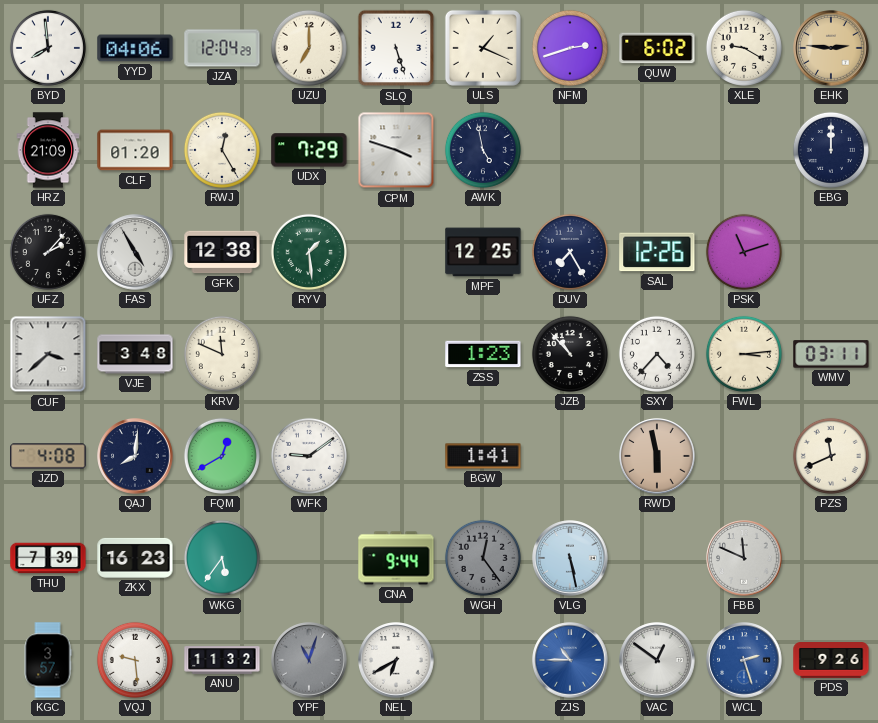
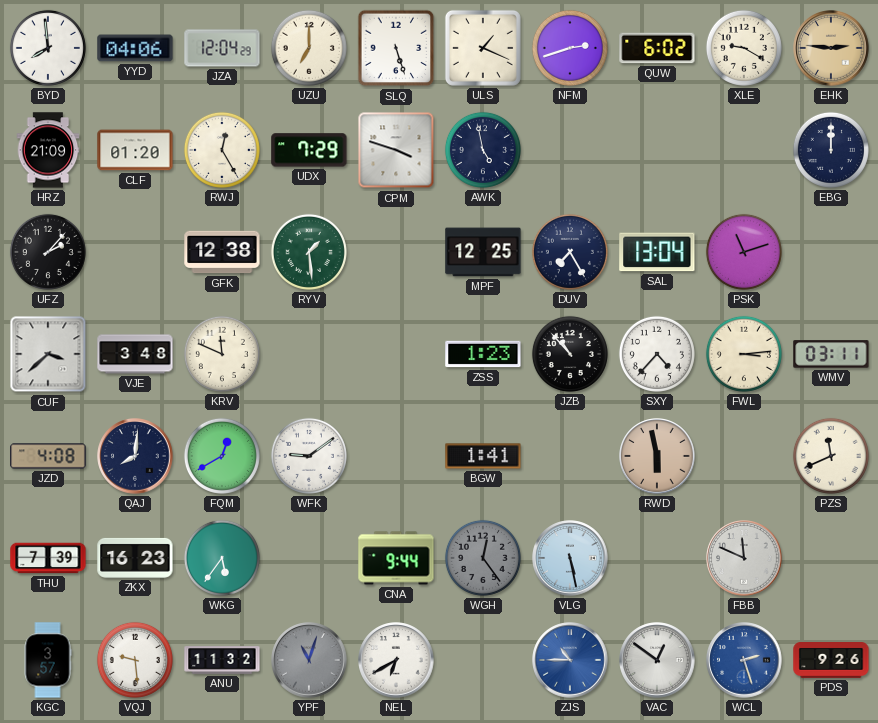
FAS: 4:55 -> none (135, 252)
SAL: 12:26 -> 13:04 (657, 252)
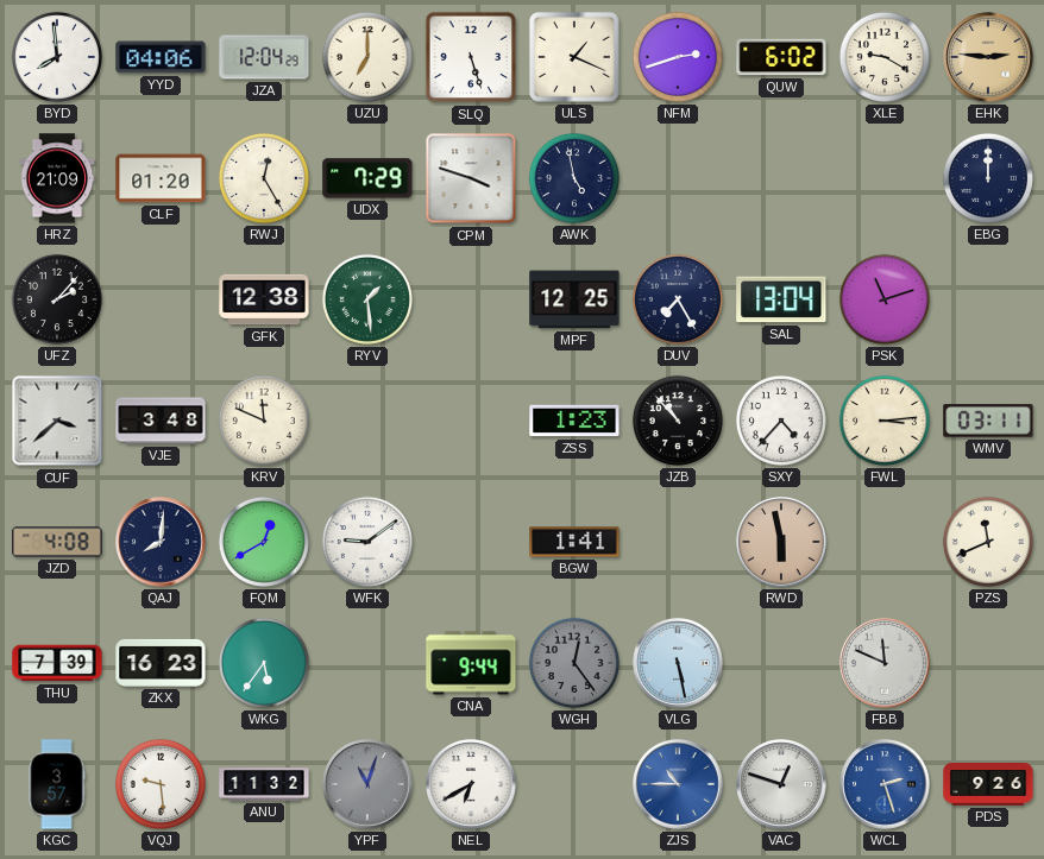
VAC: 12:51 -> 12:48 (781, 784)
